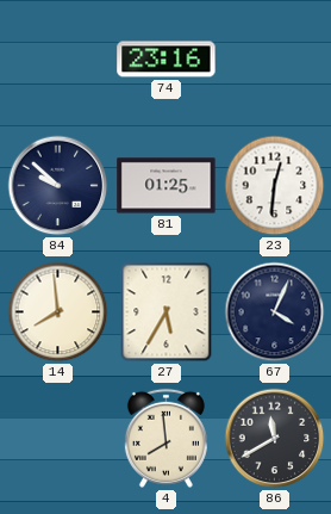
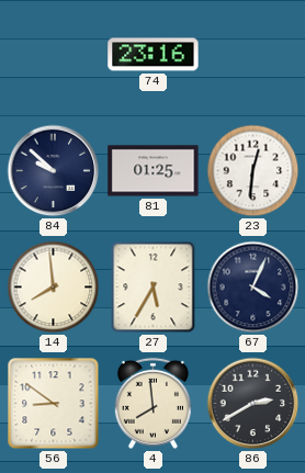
56: none -> 8:51 (54, 404)
86: 11:40 -> 2:40 (253, 404)
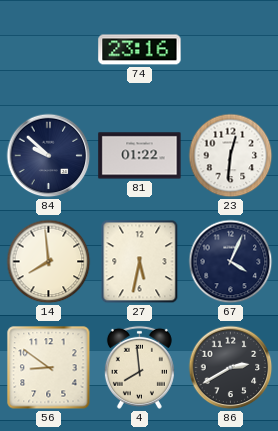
81: 01:25 -> 01:22 (140, 156)
27: 5:35 -> 5:32 (140, 262)
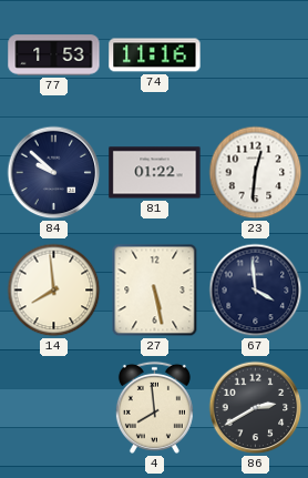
77: none -> 1:53 (54, 55)
74: 23:16 -> 11:16 (155, 55)
27: 5:32 -> 5:28 (155, 291)
67: 4:04 -> 3:59 (256, 291)
56: 8:51 -> none (49, 368)
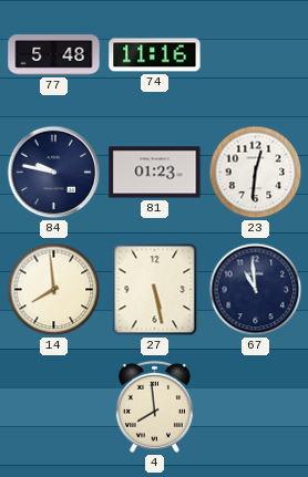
77: 1:53 -> 5:48 (54, 55)
84: 9:52 -> 9:47 (54, 173)
81: 01:22 -> 01:23 (155, 173)
67: 3:59 -> 10:59 (256, 290)
86: 2:40 -> none (256, 408)
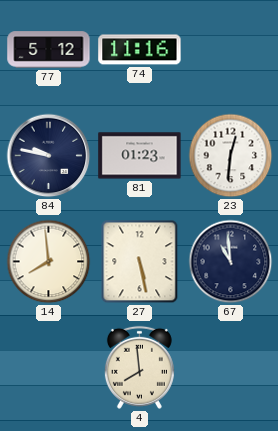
77: 5:48 -> 5:12 (49, 50)
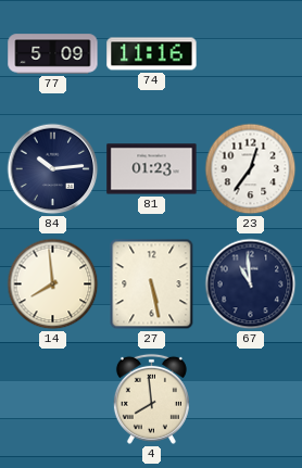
77: 5:12 -> 5:09 (53, 54)
84: 9:47 -> 10:14 (53, 169)
23: 12:31 -> 12:36 (251, 169)
